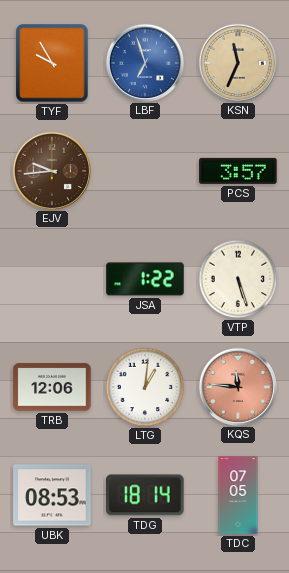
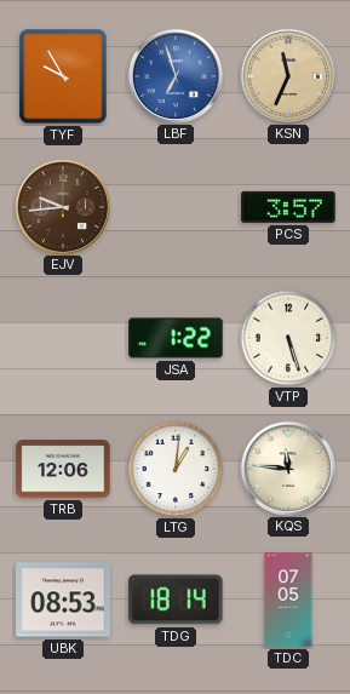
KQS dial: salmon -> cream (287, 468)
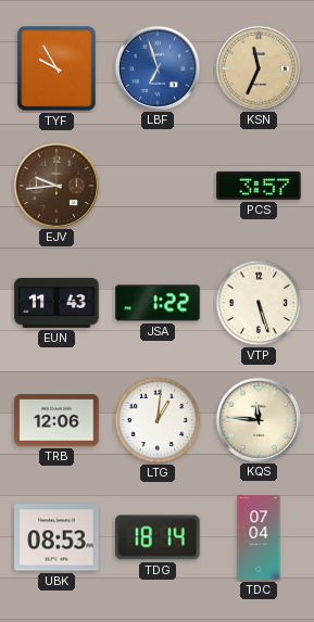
EUN: none -> 11:43 (56, 303)
TDC: 07:05 -> 07:04 (259, 537)
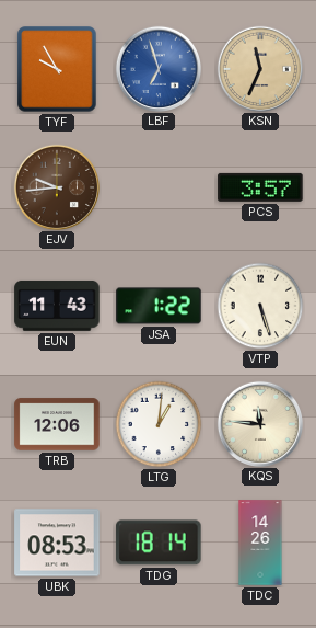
TDC: 07:04 -> 14:26 (260, 543)
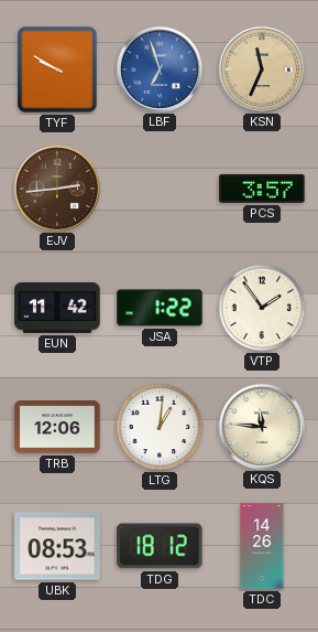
TYF: 9:55 -> 9:50 (57, 69)
EJV: 9:44 -> 2:44 (56, 188)
EUN: 11:43 -> 11:42 (57, 308)
VTP: 5:27 -> 1:54 (262, 308)
TDG: 18:14 -> 18:12 (160, 546)
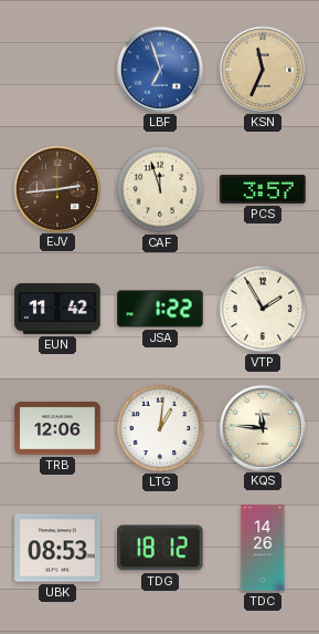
TYF: 9:50 -> none (57, 69)
CAF: none -> 11:57 (160, 189)
VTP: 1:54 -> 1:55 (263, 309)
